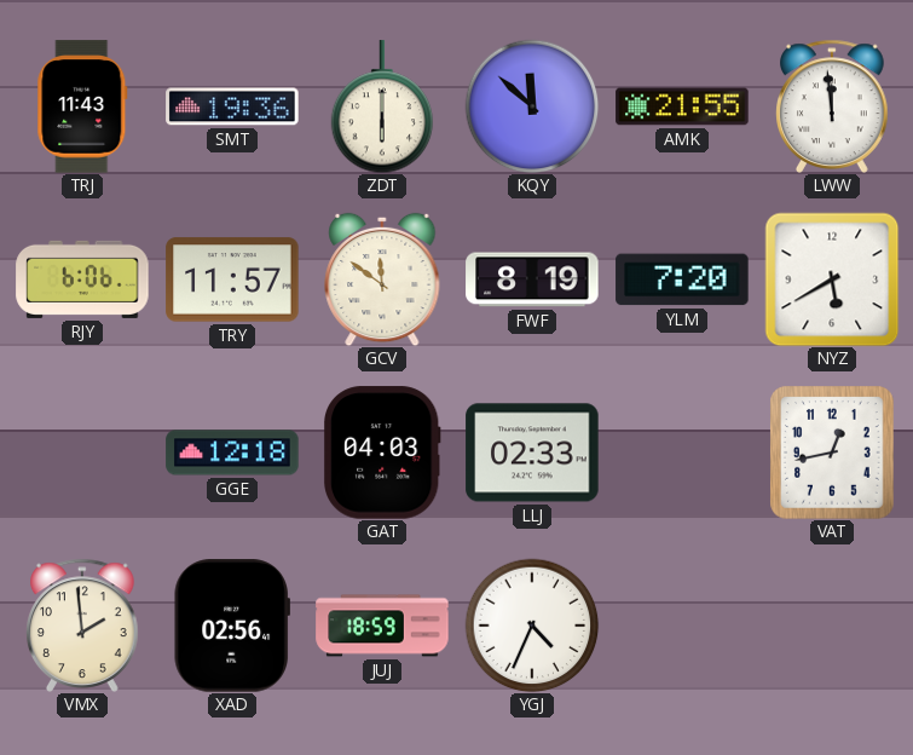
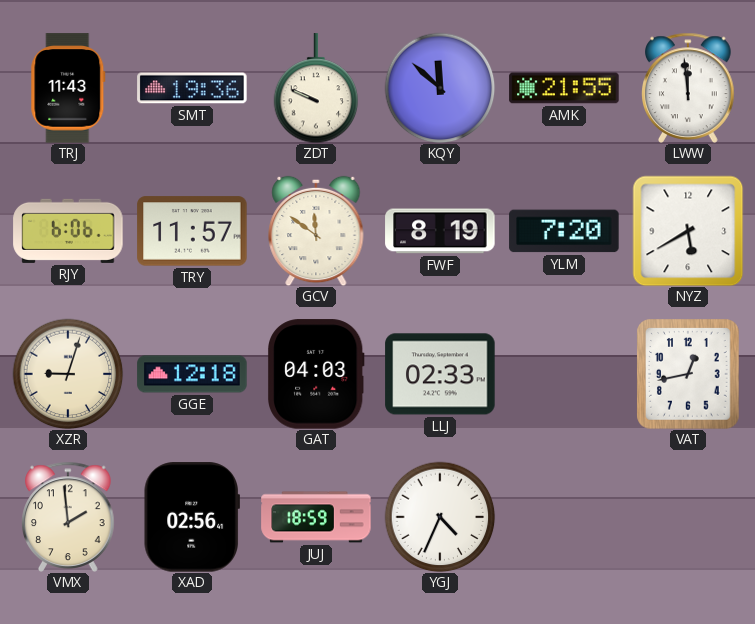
ZDT: 6:00 -> 9:49 (316, 88)
XZR: none -> 9:03 (68, 374)
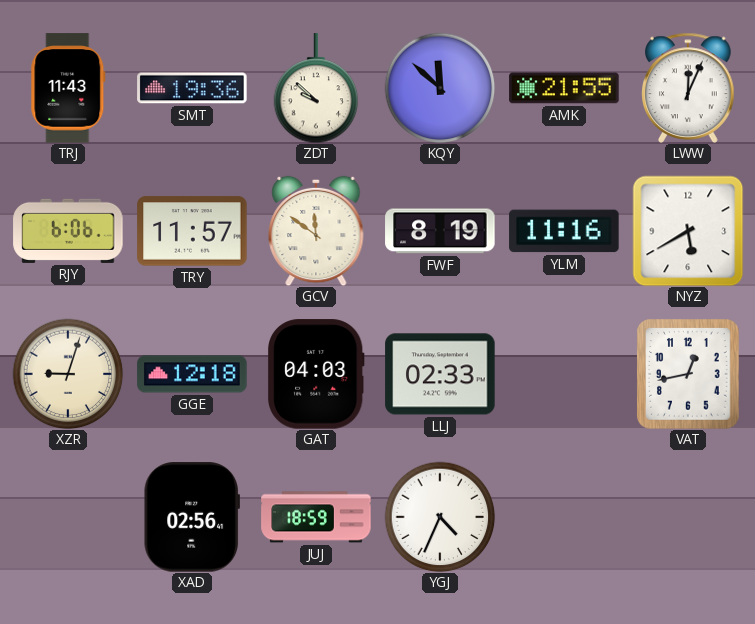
ZDT: 9:49 -> 9:52 (316, 88)
LWW: 11:59 -> 12:04 (689, 88)
YLM: 7:20 -> 11:16 (564, 231)
VMX: 1:59 -> none (69, 517)
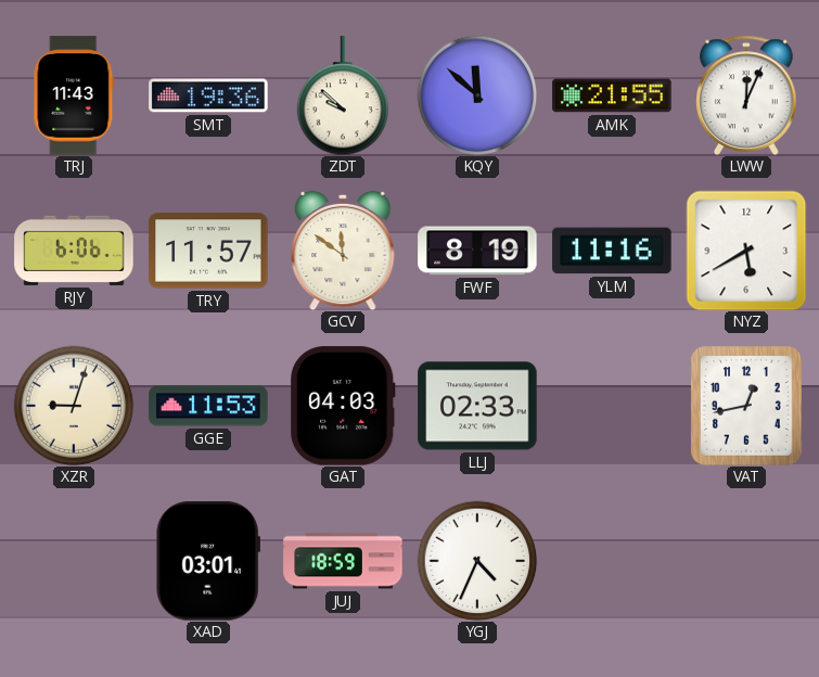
GGE: 12:18 -> 11:53 (208, 406)
XAD: 02:56 -> 03:01 (207, 561)
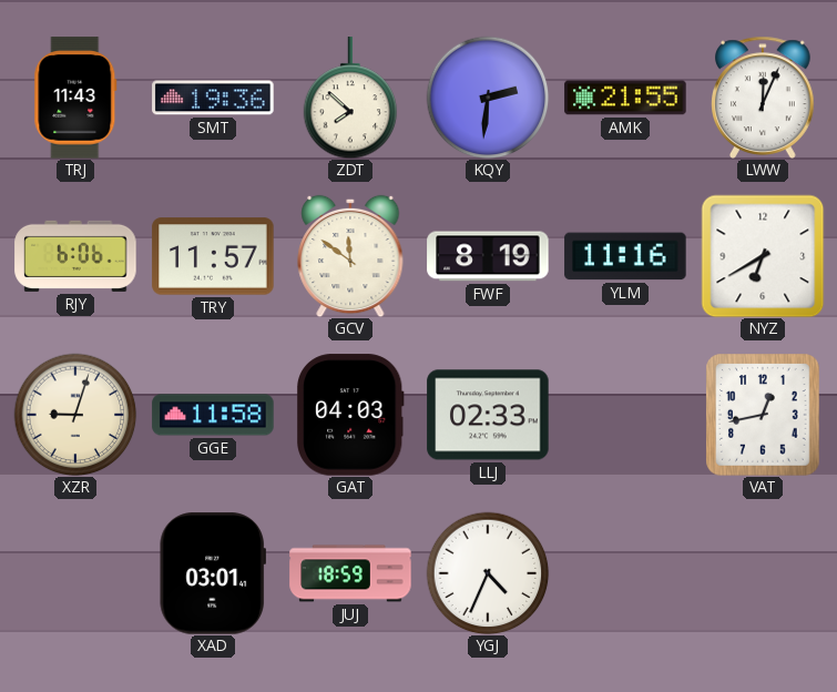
ZDT: 9:52 -> 7:52 (350, 98)
KQY: 11:52 -> 2:31 (488, 98)
NYZ: 5:40 -> 6:40 (763, 256)
GGE: 11:53 -> 11:58 (213, 415)
